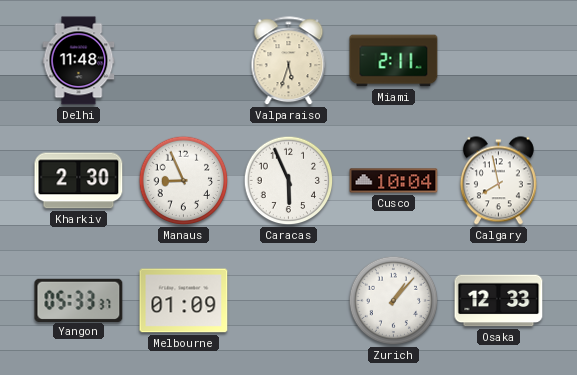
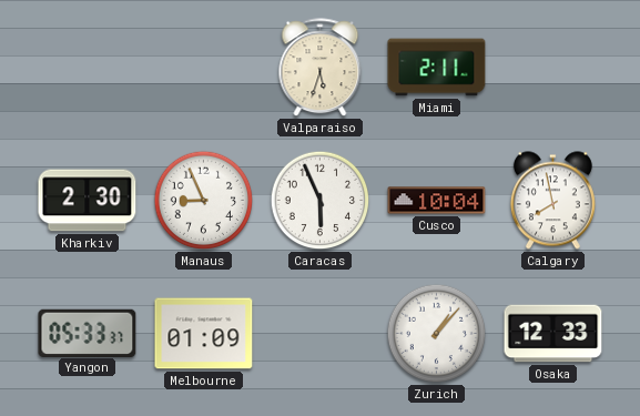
Delhi: 11:48 -> none (79, 61)
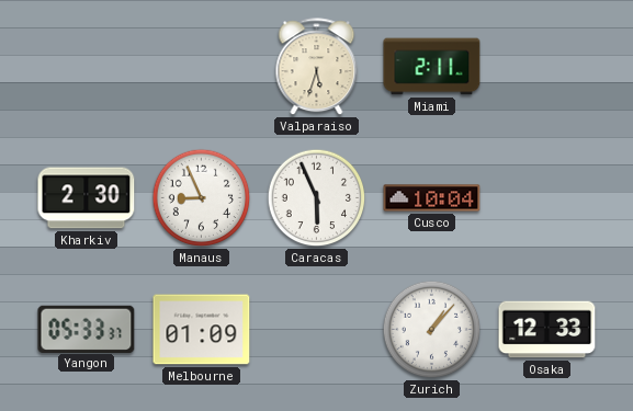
Calgary: 7:58 -> none (552, 201)
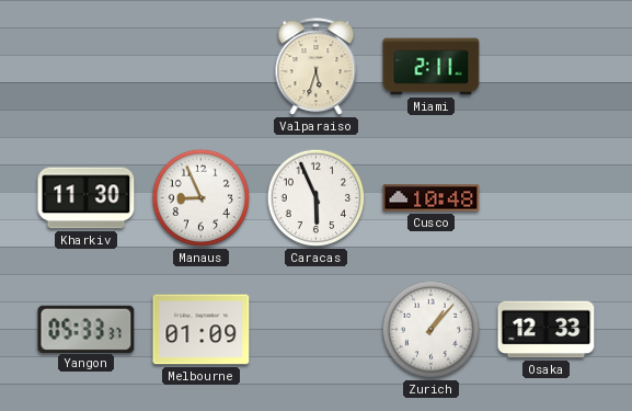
Kharkiv: 2:30 -> 11:30 (87, 198)
Cusco: 10:04 -> 10:48 (432, 198)
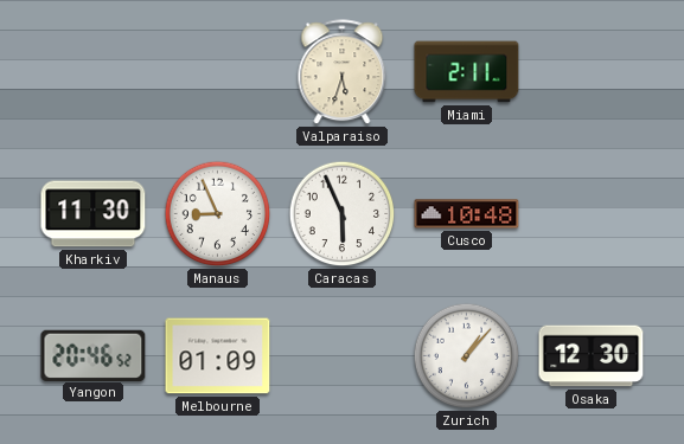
Yangon: 05:33 -> 20:46 (94, 355)
Osaka: 12:33 -> 12:30 (592, 356)
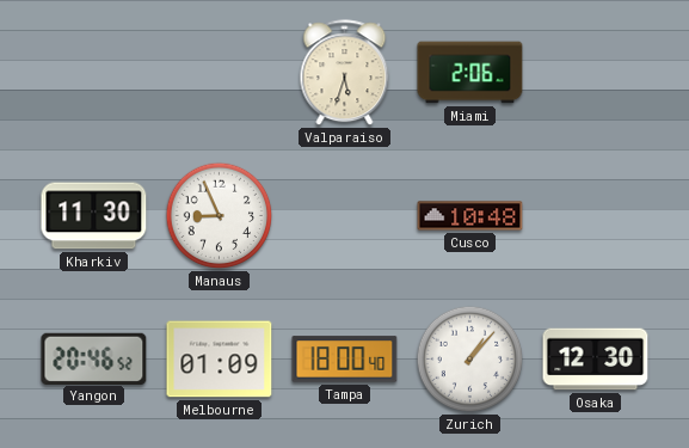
Miami: 2:11 -> 2:06 (470, 73)
Caracas: 5:56 -> none (343, 214)
Tampa: none -> 18:00 (345, 360)
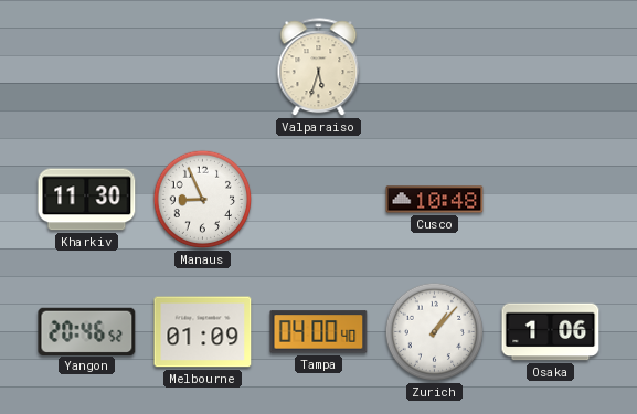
Miami: 2:06 -> none (470, 73)
Tampa: 18:00 -> 04:00 (319, 332)
Osaka: 12:30 -> 1:06 (551, 332)
